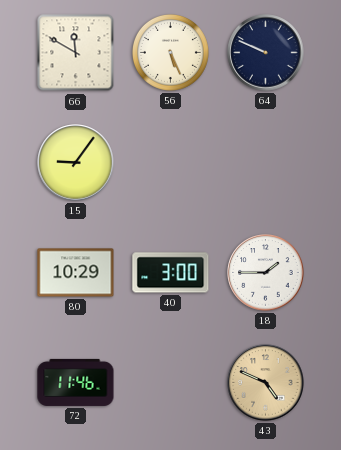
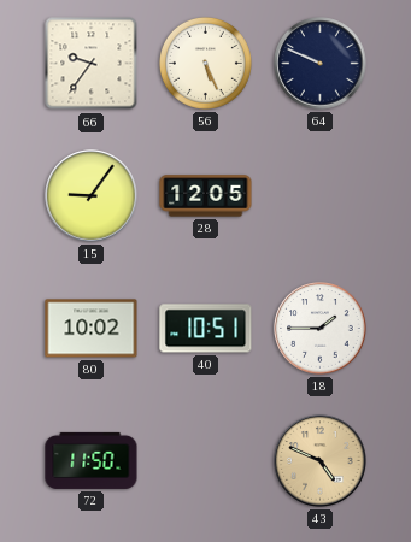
66: 11:50 -> 9:36 (92, 64)
28: none -> 12:05 (206, 196)
80: 10:29 -> 10:02 (92, 329)
40: 3:00 -> 10:51 (206, 329)
72: 11:46 -> 11:50 (92, 460)
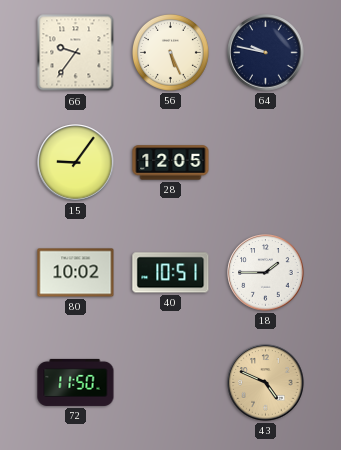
64: 9:49 -> 9:47 (266, 53)
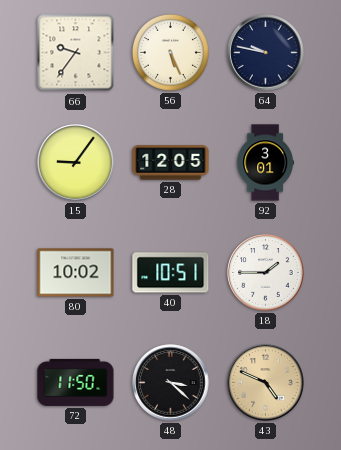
92: none -> 3:01 (265, 163)
48: none -> 3:22 (171, 383)
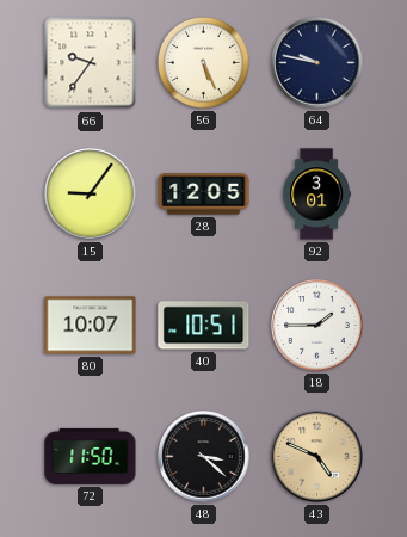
80: 10:02 -> 10:07 (91, 326)
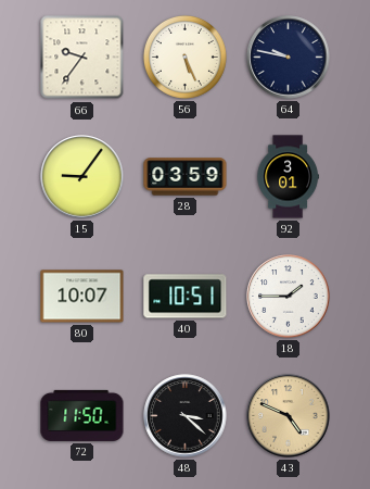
28: 12:05 -> 03:59 (186, 177)
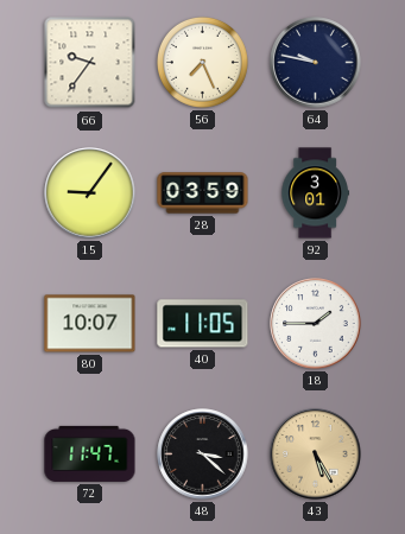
56: 5:26 -> 7:26 (202, 62)
40: 10:51 -> 11:05 (203, 324)
72: 11:50 -> 11:47 (90, 453)
43: 4:49 -> 5:25 (316, 454)
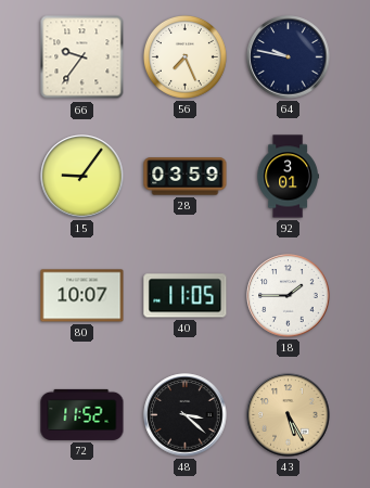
72: 11:47 -> 11:52 (82, 414)
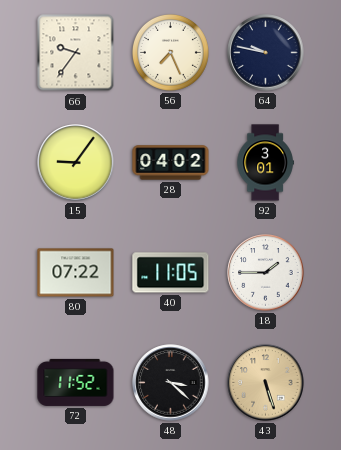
28: 03:59 -> 04:02 (171, 163)
80: 10:07 -> 07:22 (76, 273)
43: 5:25 -> 5:27 (266, 383)
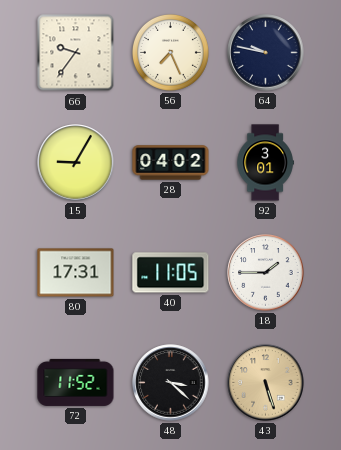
15: 9:06 -> 9:05 (76, 163)
80: 07:22 -> 17:31 (76, 273)
